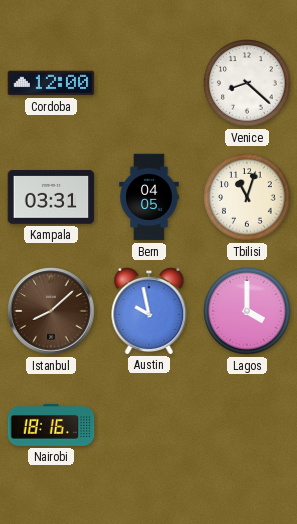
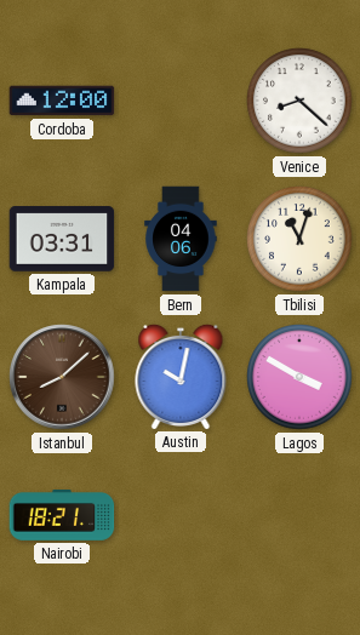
Bern: 04:05 -> 04:06 (181, 239)
Austin: 9:58 -> 10:02 (181, 376)
Lagos: 4:00 -> 3:50 (299, 377)
Nairobi: 18:16 -> 18:21 (62, 516)
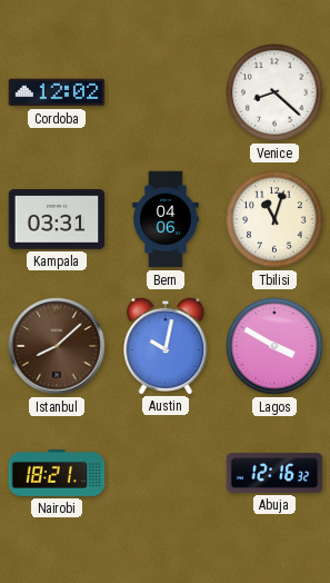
Cordoba: 12:00 -> 12:02 (57, 92)
Abuja: none -> 12:16 (274, 473)
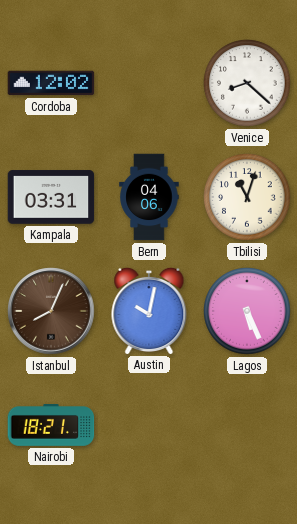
Istanbul: 8:08 -> 8:04 (51, 311)
Lagos: 3:50 -> 5:26 (247, 311)
Abuja: 12:16 -> none (274, 473)
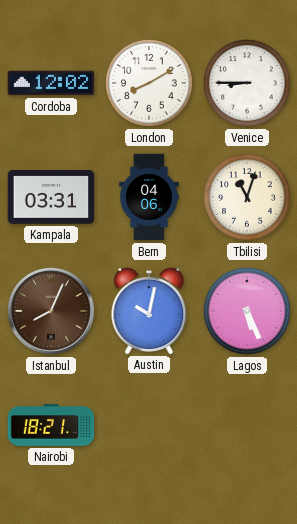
London: none -> 8:10 (149, 83)
Venice: 8:22 -> 8:45 (247, 83)
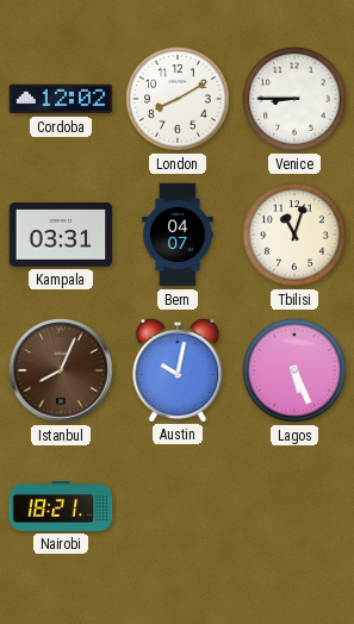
Bern: 04:06 -> 04:07 (178, 235)
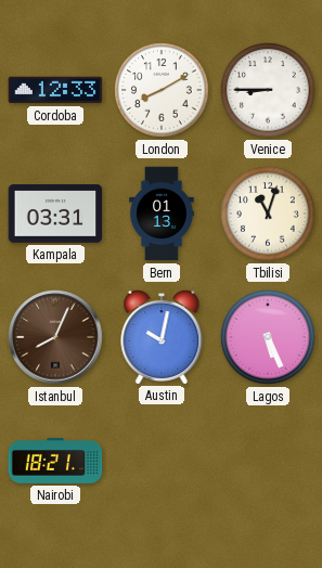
Cordoba: 12:02 -> 12:33 (55, 90)
Bern: 04:07 -> 01:13 (162, 214)
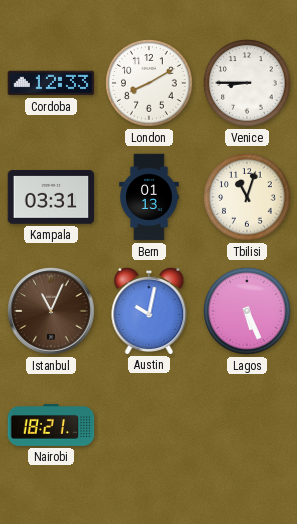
Istanbul: 8:04 -> 11:04 (51, 311)
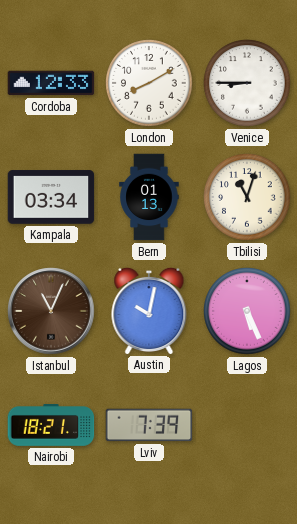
Kampala: 03:31 -> 03:34 (51, 197)
Lviv: none -> 7:39 (149, 425)
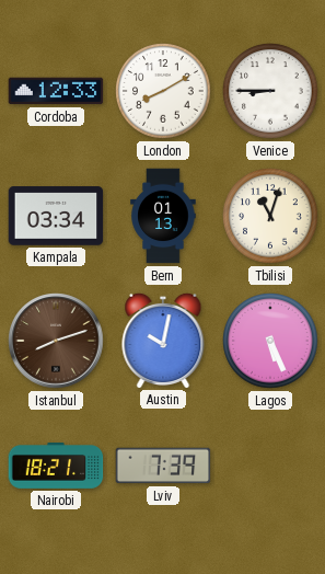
Istanbul: 11:04 -> 8:12 (56, 341)
